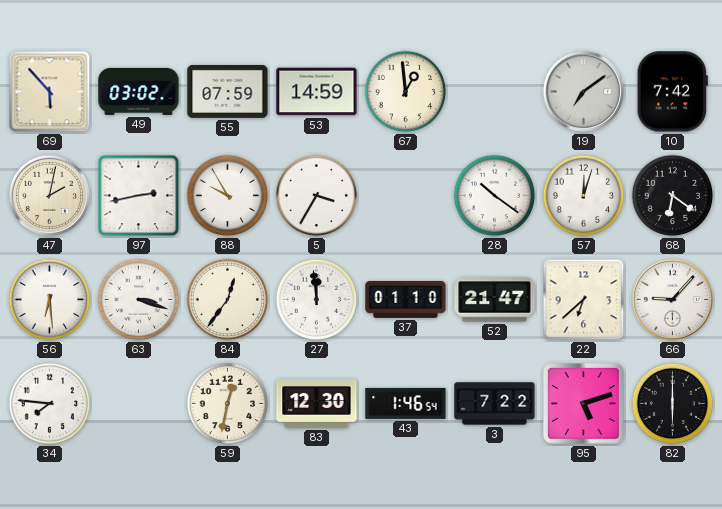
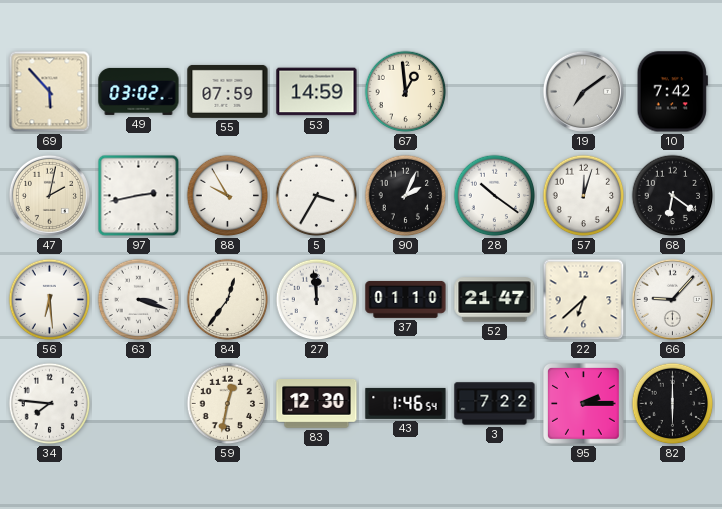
90: none -> 2:04 (406, 196)
95: 5:12 -> 2:15 (584, 404)
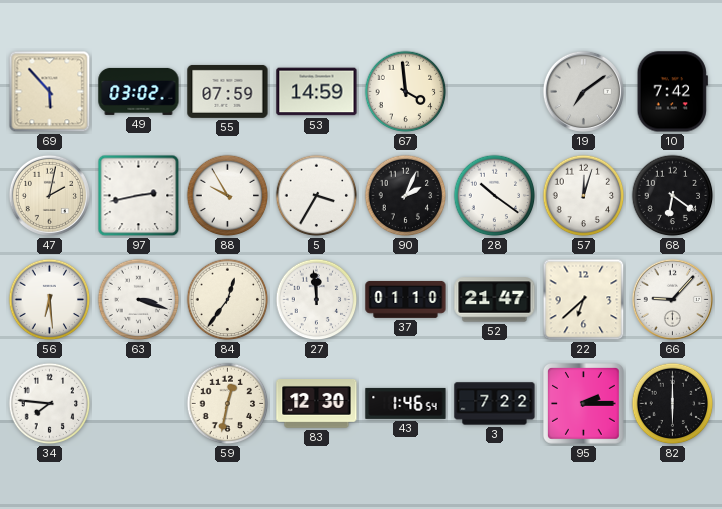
67: 12:59 -> 3:59 (406, 92)
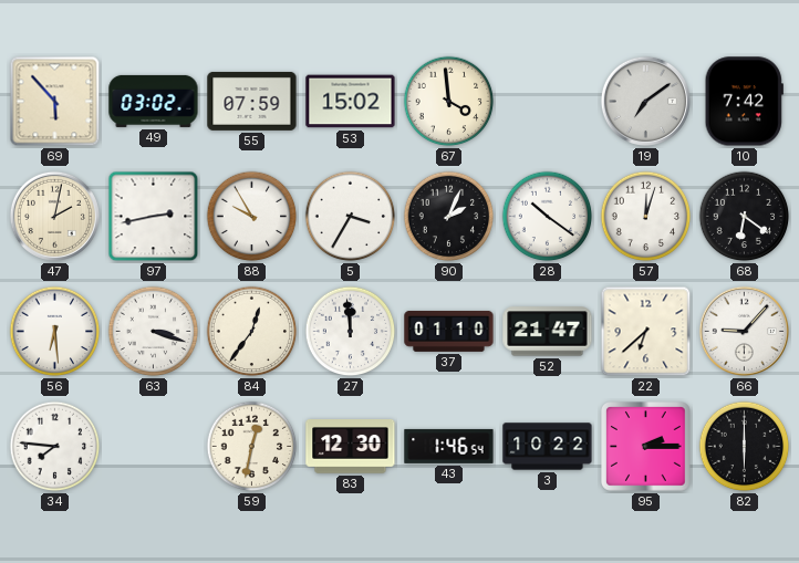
53: 14:59 -> 15:02 (351, 102)
3: 7:22 -> 10:22 (548, 447)
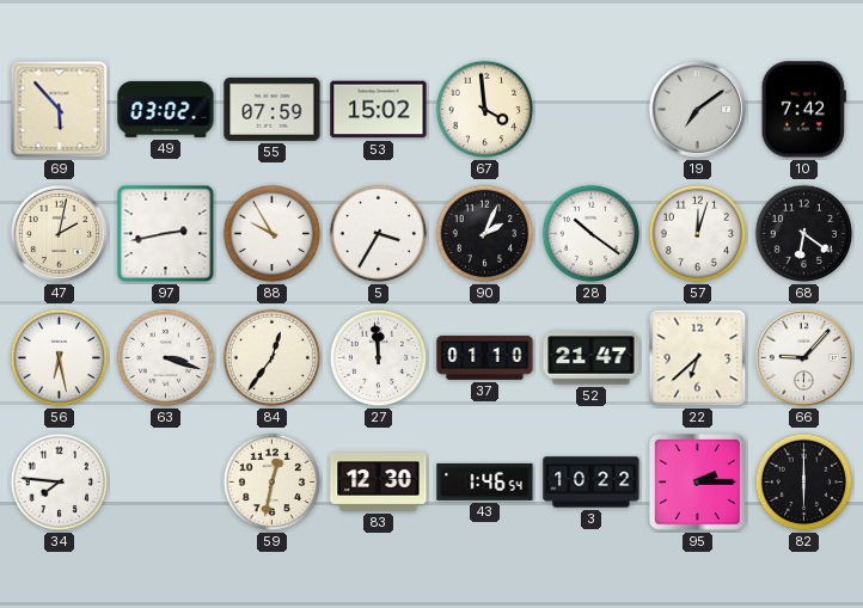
56: 6:29 -> 6:28 (60, 358)
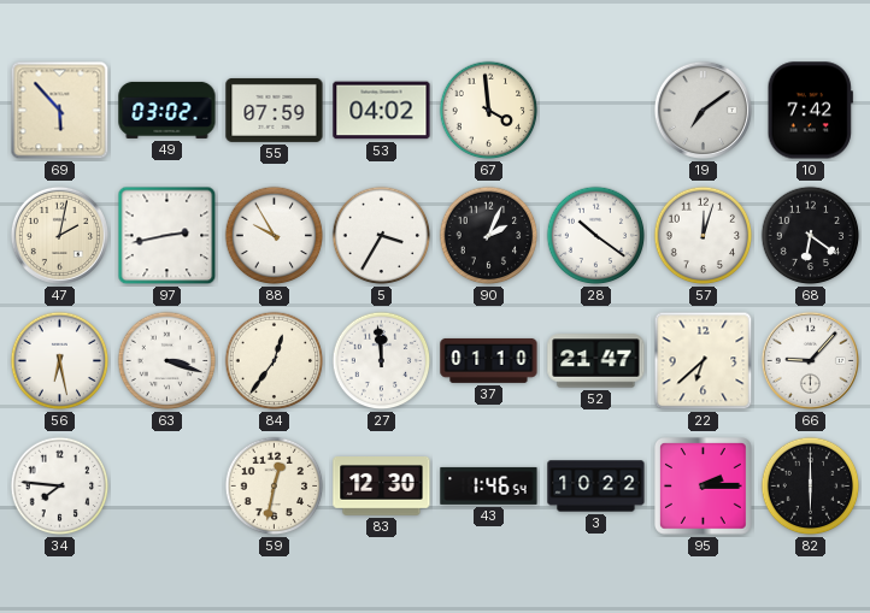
53: 15:02 -> 04:02 (382, 111)
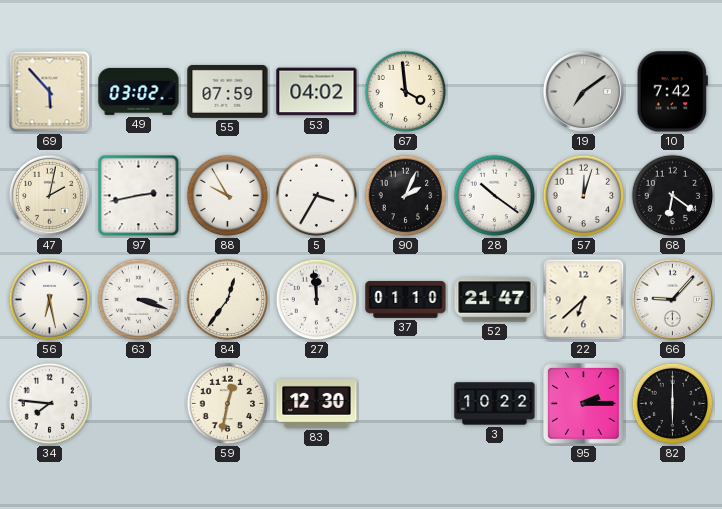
43: 1:46 -> none (489, 485)
